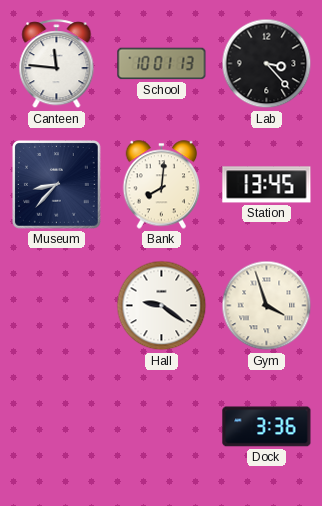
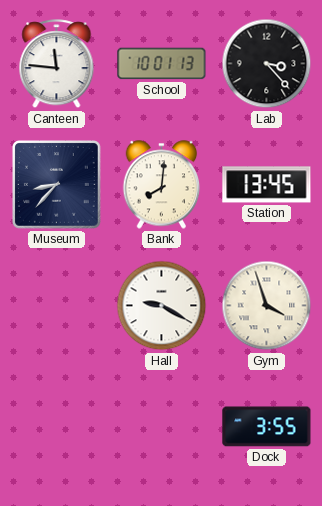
Hall: 9:21 -> 9:20 (162, 306)
Dock: 3:36 -> 3:55 (267, 427)
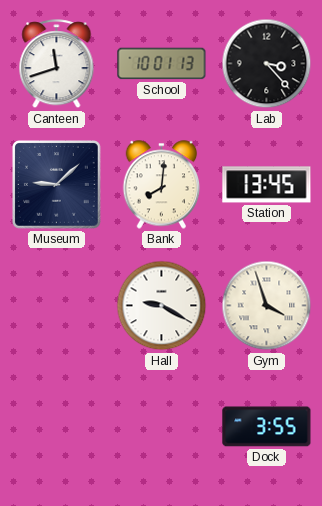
Canteen: 11:46 -> 11:42 (57, 64)
Museum: 8:37 -> 9:08 (57, 185)
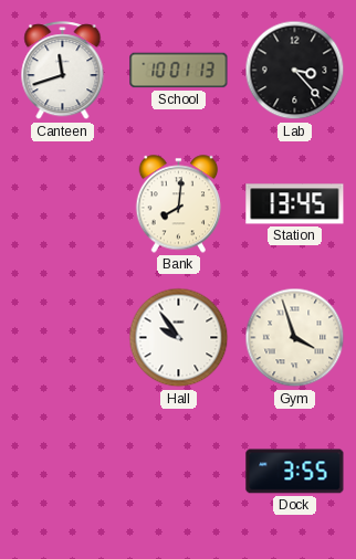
Museum: 9:08 -> none (57, 185)
Hall: 9:20 -> 9:54 (179, 338)
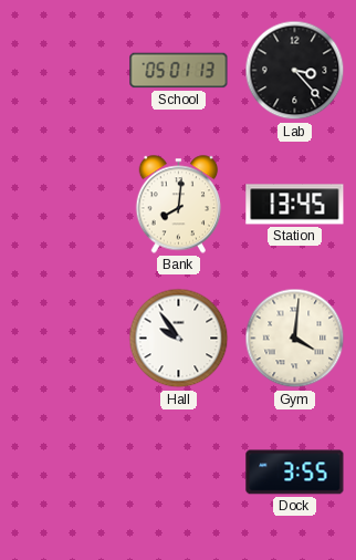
Canteen: 11:42 -> none (63, 71)
School: 10:01 -> 05:01 (179, 71)
Gym: 3:57 -> 4:01 (295, 339)
